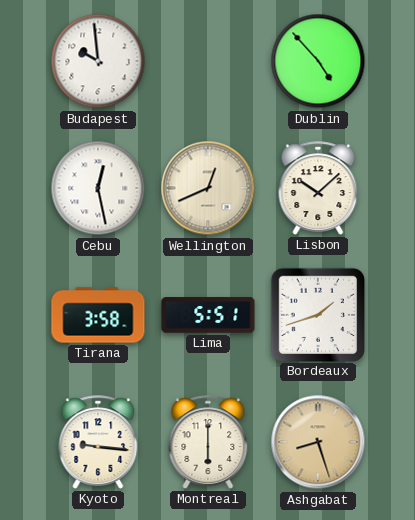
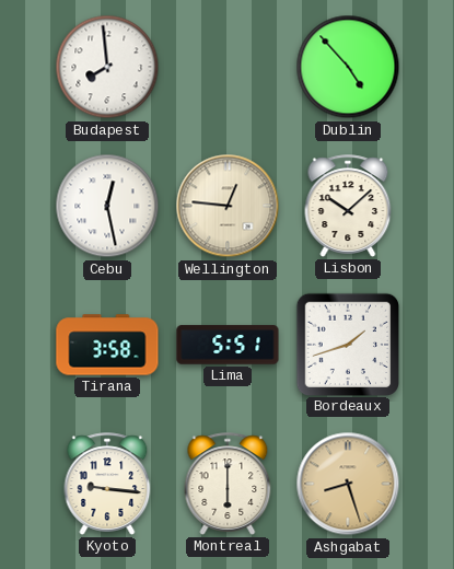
Budapest: 9:59 -> 7:59 (107, 67)
Wellington: 12:41 -> 12:46 (228, 206)
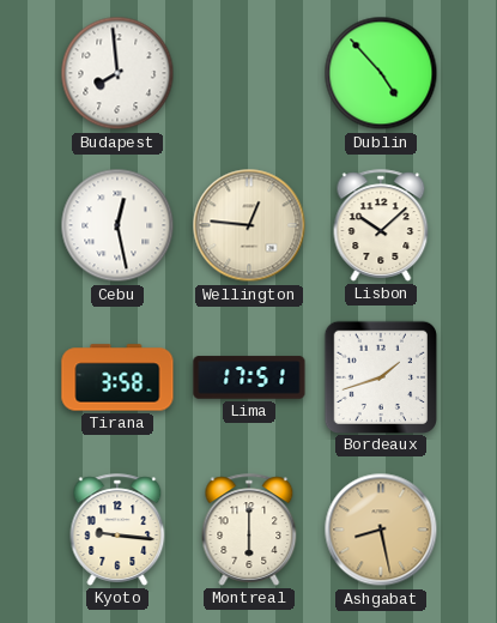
Lima: 5:51 -> 17:51 (249, 377)
Ashgabat: 8:27 -> 8:28 (381, 530)
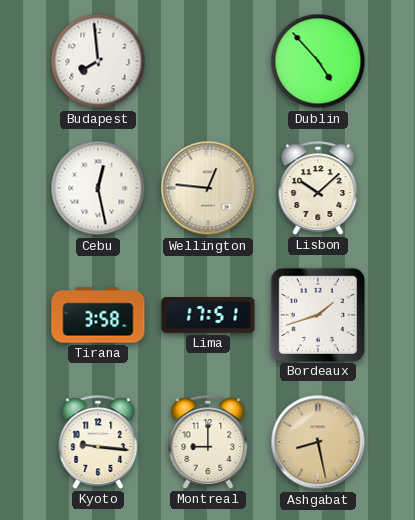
Montreal: 6:00 -> 9:00 (208, 442)
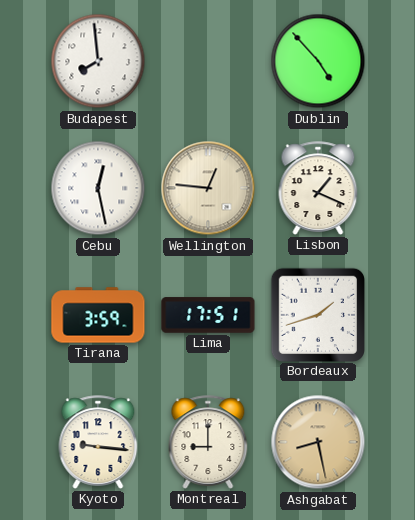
Lisbon: 10:08 -> 1:19 (318, 188)
Tirana: 3:58 -> 3:59 (98, 315)
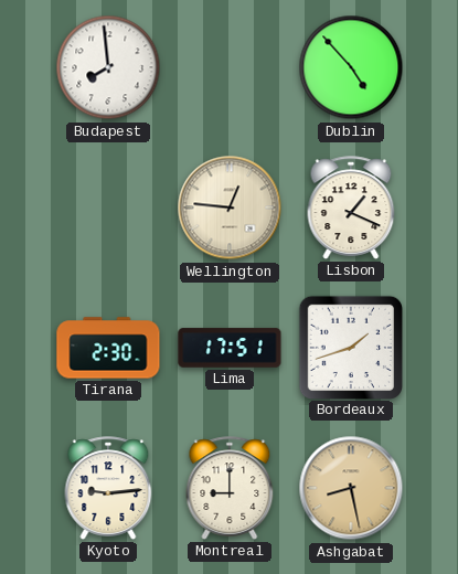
Cebu: 12:28 -> none (98, 188)
Tirana: 3:59 -> 2:30 (108, 348)
Kyoto: 9:16 -> 9:14 (108, 488)
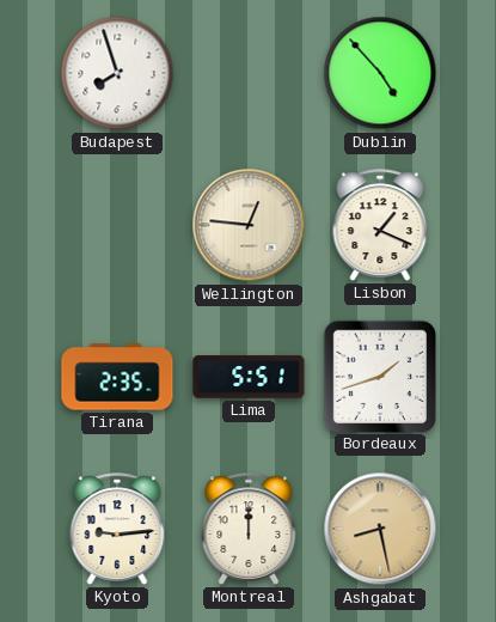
Budapest: 7:59 -> 7:57 (117, 73)
Tirana: 2:30 -> 2:35 (117, 377)
Lima: 17:51 -> 5:51 (249, 377)
Montreal: 9:00 -> 12:00 (249, 529)
